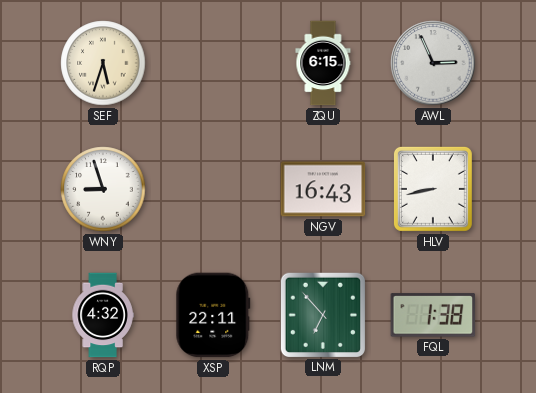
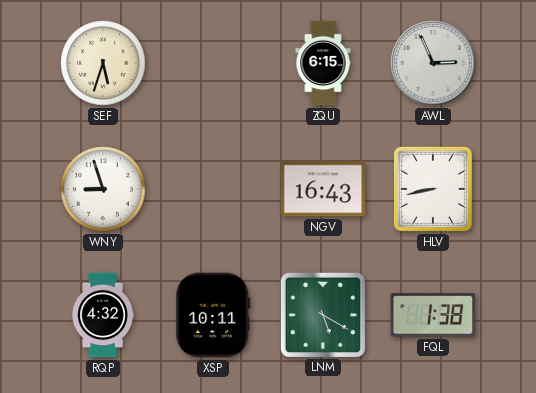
XSP: 22:11 -> 10:11 (213, 315)
LNM: 6:53 -> 5:20 (322, 314)
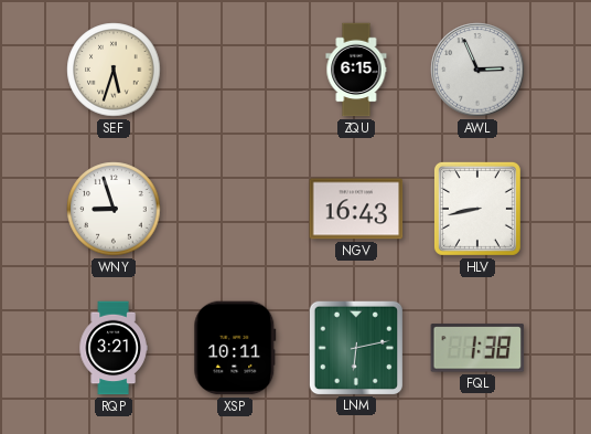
RQP: 4:32 -> 3:21 (114, 348)
LNM: 5:20 -> 6:13 (355, 347)
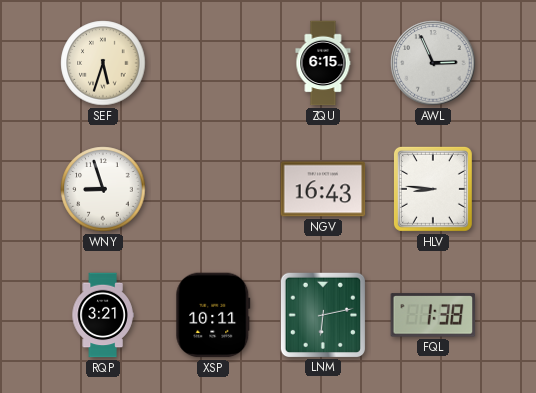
HLV: 8:43 -> 8:46 (433, 189)
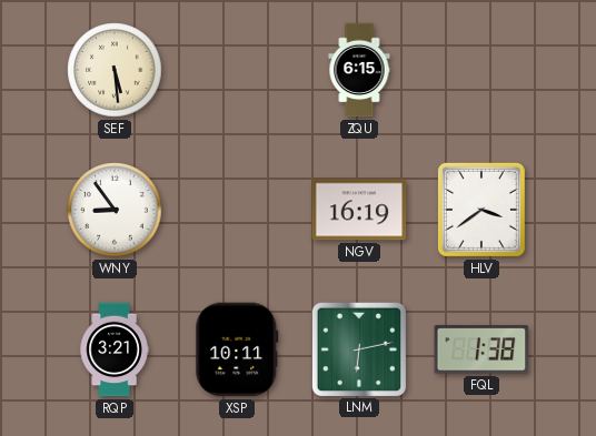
SEF: 5:33 -> 5:29 (115, 70)
AWL: 2:56 -> none (433, 63)
WNY: 8:57 -> 8:54 (115, 210)
NGV: 16:43 -> 16:19 (359, 210)
HLV: 8:46 -> 3:39 (481, 210)
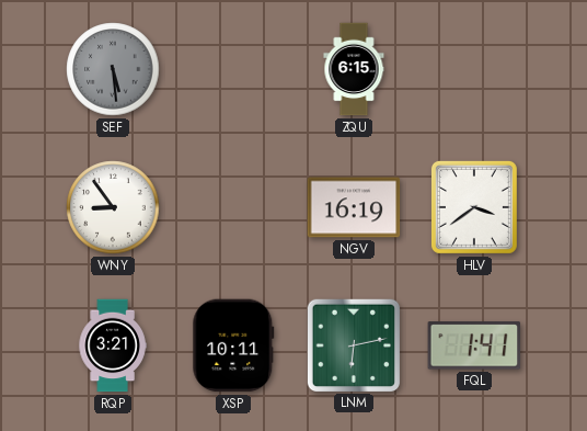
SEF dial: cream -> grey (113, 69)
FQL: 1:38 -> 1:41 (474, 345)
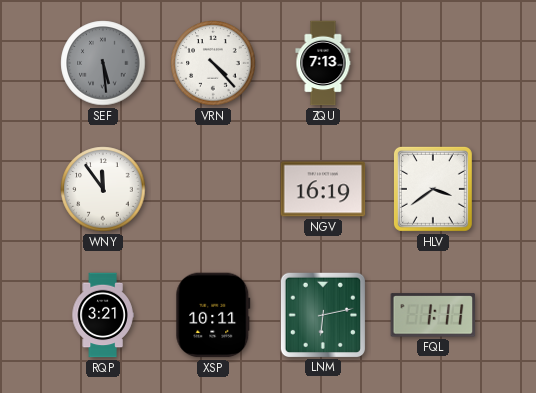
VRN: none -> 4:23 (213, 63)
ZQU: 6:15 -> 7:13 (323, 63)
WNY: 8:54 -> 11:54 (103, 189)
FQL: 1:41 -> 1:11 (433, 315)
